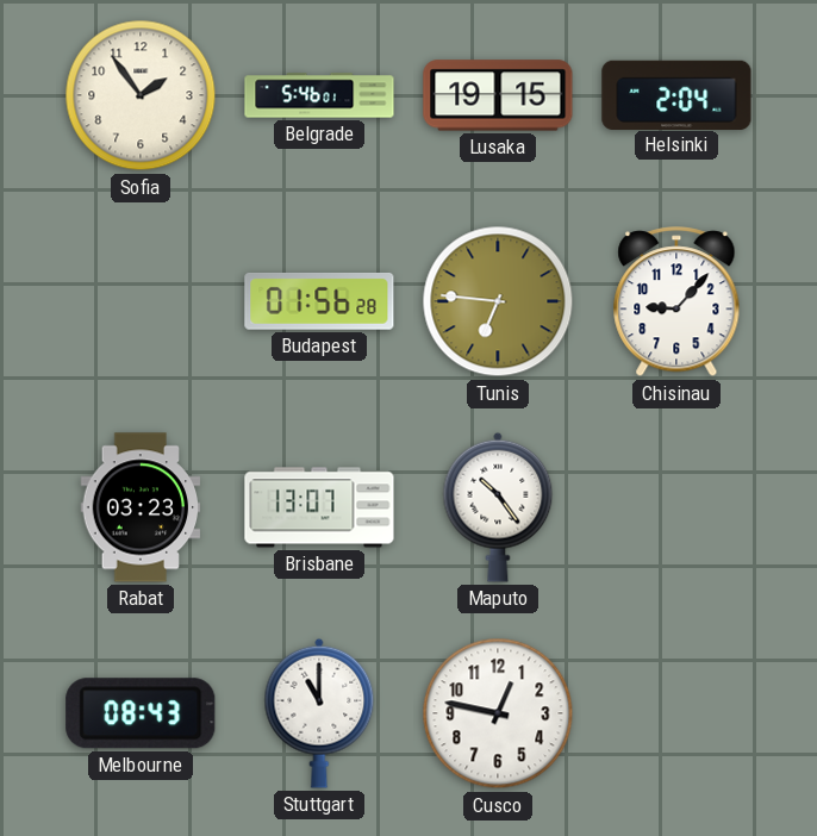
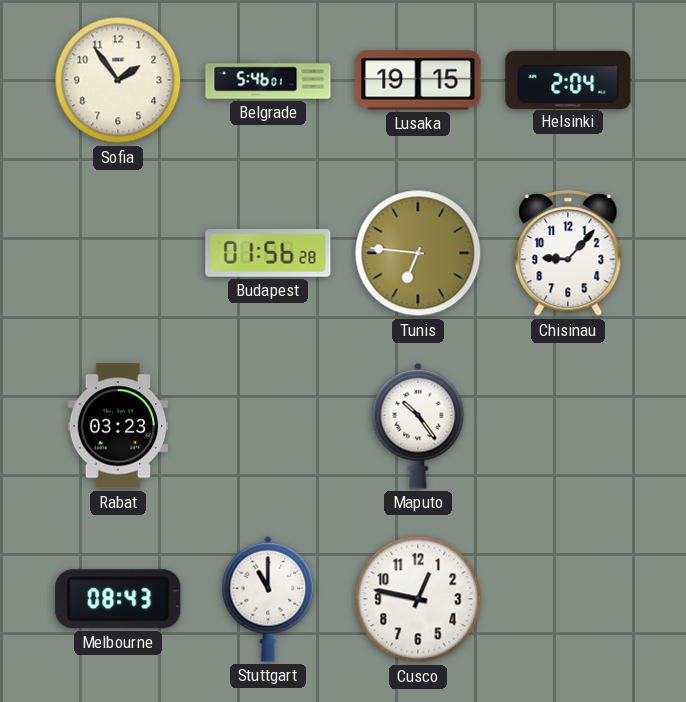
Brisbane: 13:07 -> none (319, 507)
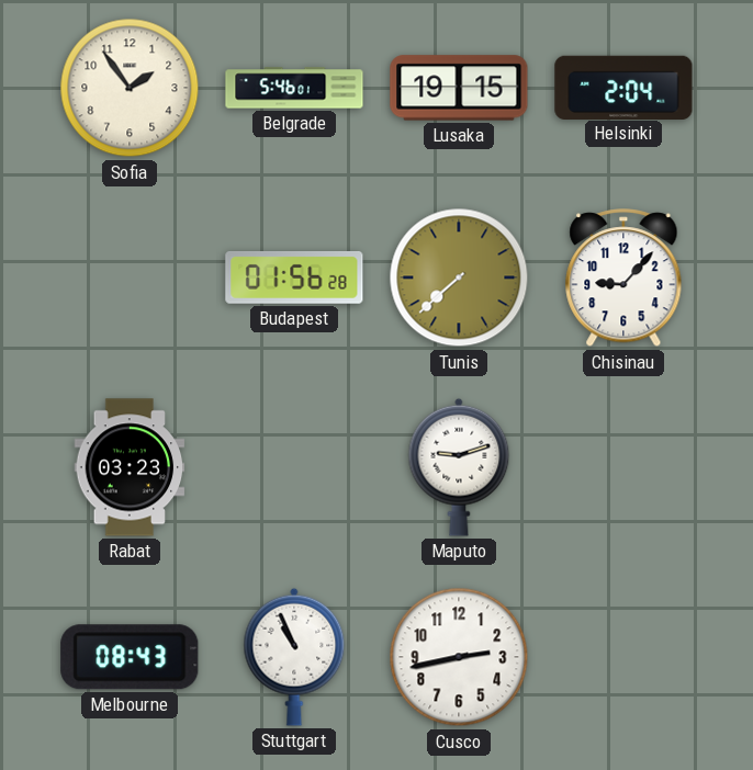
Tunis: 6:46 -> 7:38 (459, 278)
Maputo: 10:24 -> 9:12 (459, 467)
Stuttgart: 11:00 -> 10:56 (294, 657)
Cusco: 12:47 -> 2:43 (459, 657)
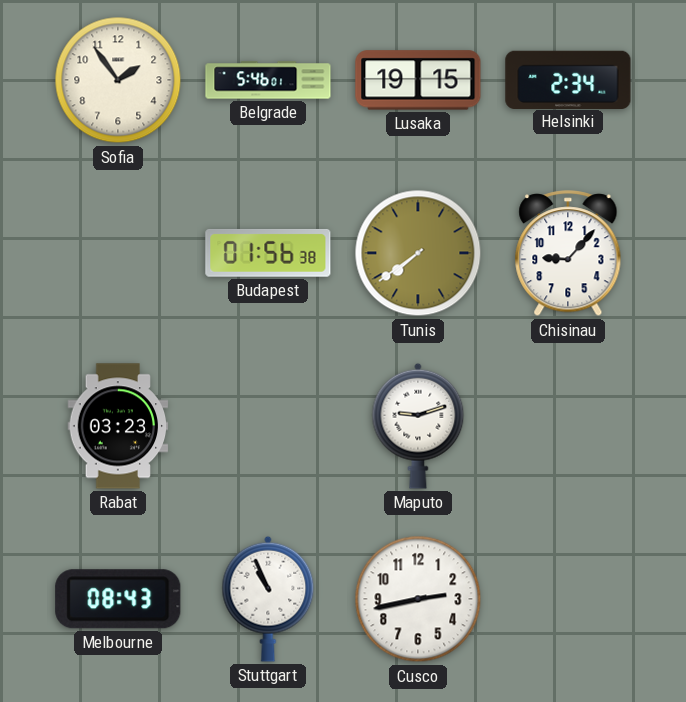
Helsinki: 2:04 -> 2:34 (568, 79)
Budapest: 01:56:28 -> 01:56:38 (268, 253)
Tunis: 7:38 -> 7:39 (418, 253)
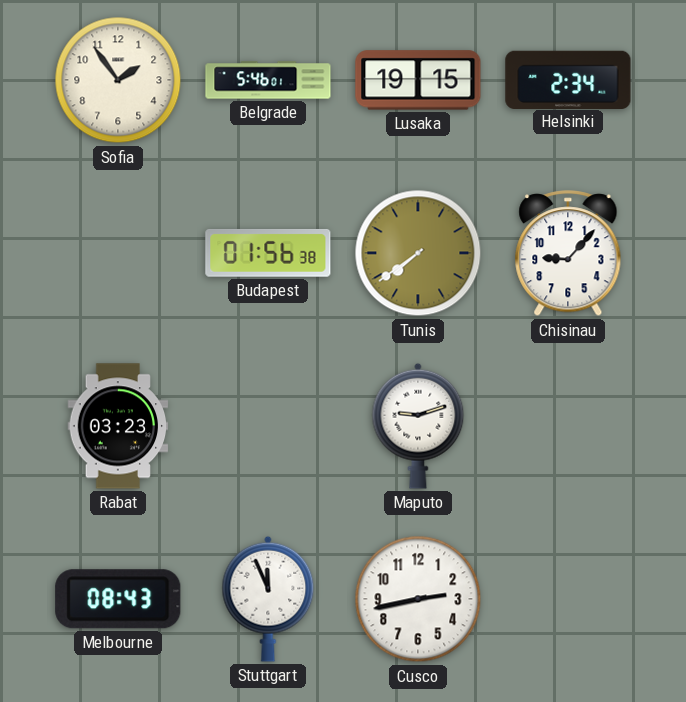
Stuttgart: 10:56 -> 11:56 (268, 599)
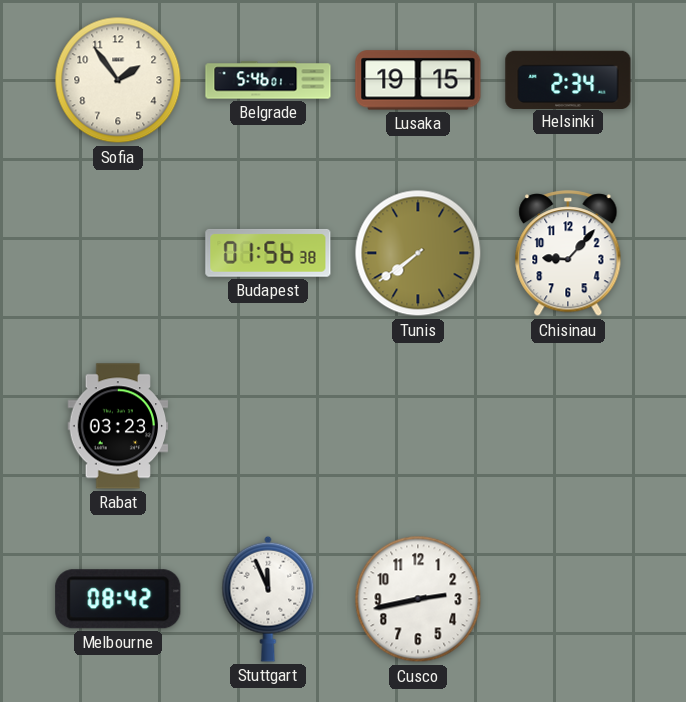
Maputo: 9:12 -> none (418, 426)
Melbourne: 08:43 -> 08:42 (118, 599)
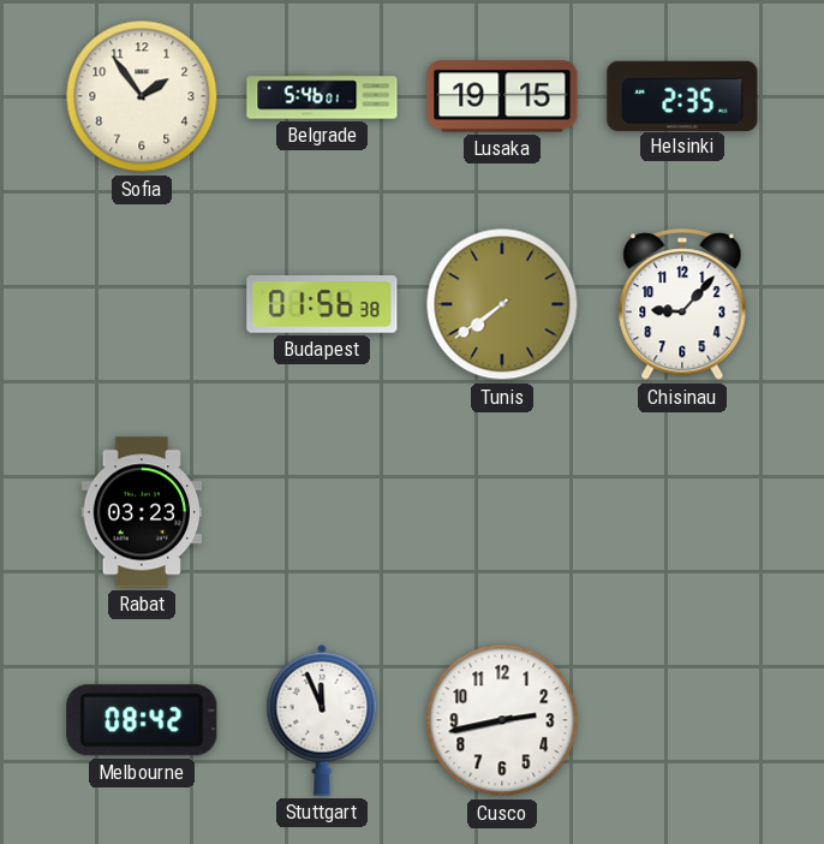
Helsinki: 2:34 -> 2:35 (682, 95)
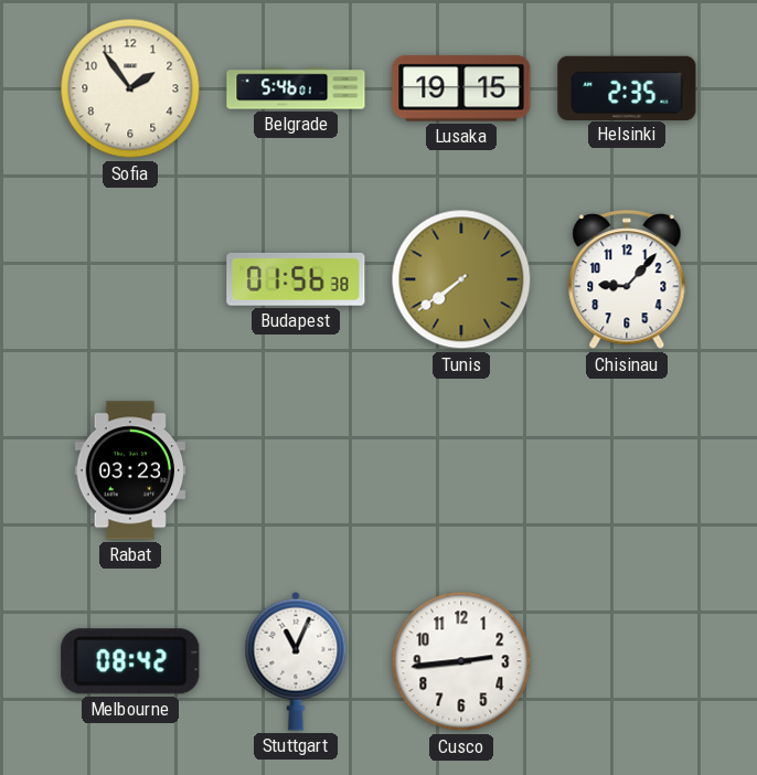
Stuttgart: 11:56 -> 11:04 (296, 661)
Cusco: 2:43 -> 2:44 (461, 661)
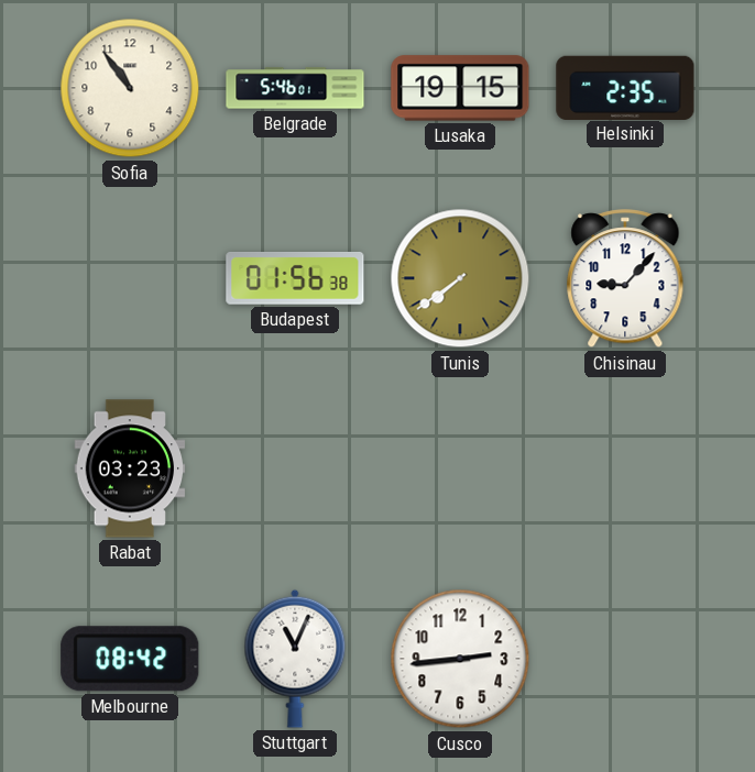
Sofia: 1:54 -> 10:54 (130, 88)
